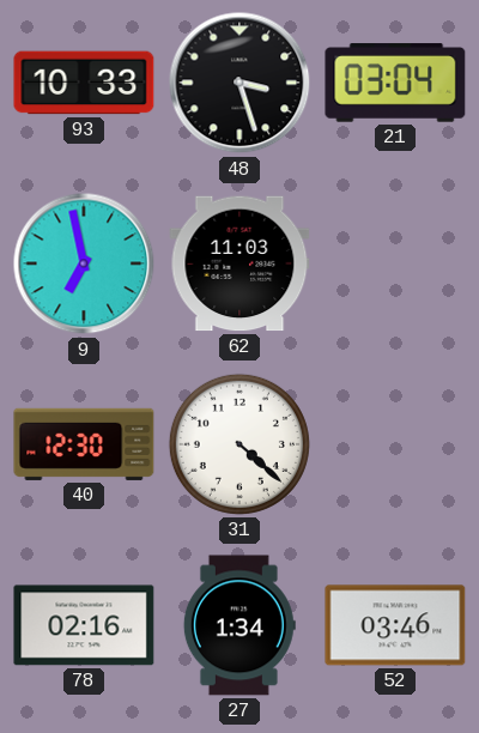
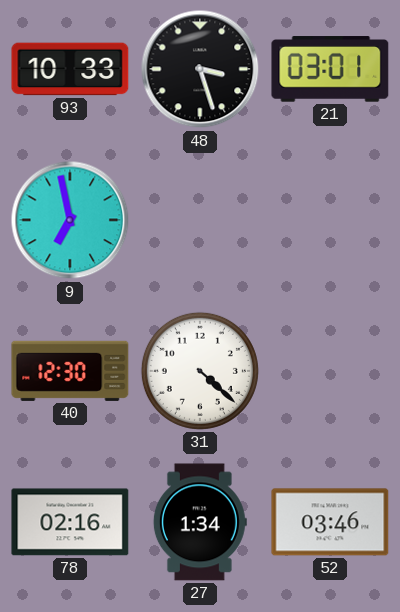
21: 03:04 -> 03:01 (330, 69)
62: 11:03 -> none (239, 263)
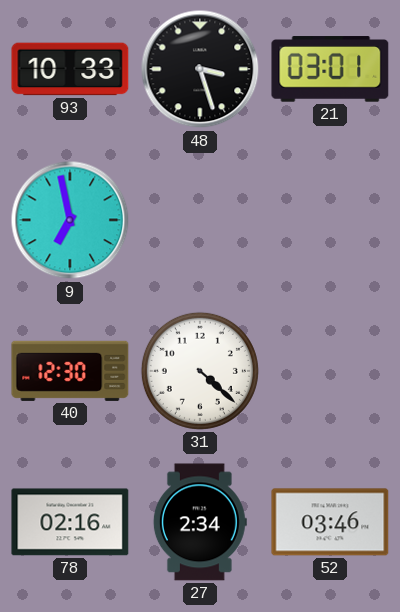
27: 1:34 -> 2:34 (200, 522)
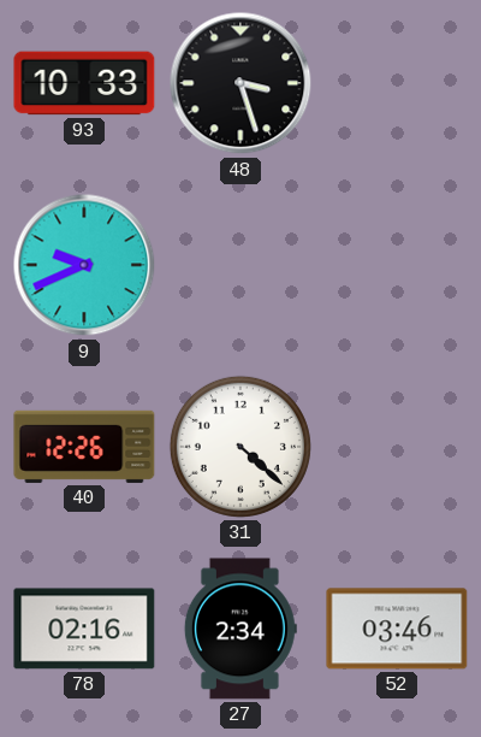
21: 03:01 -> none (330, 69)
9: 6:58 -> 9:41 (84, 265)
40: 12:30 -> 12:26 (84, 447)
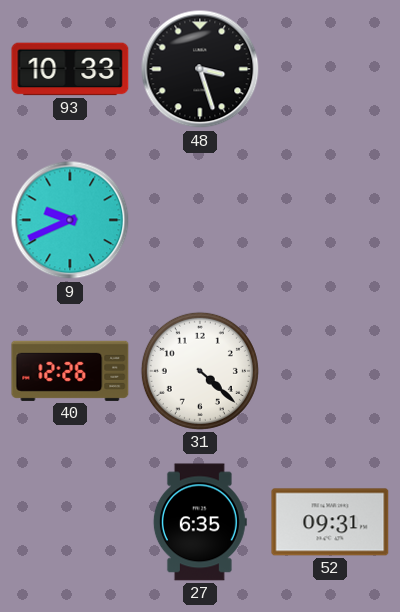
78: 02:16 -> none (84, 629)
27: 2:34 -> 6:35 (200, 522)
52: 03:46 -> 09:31 (330, 522)
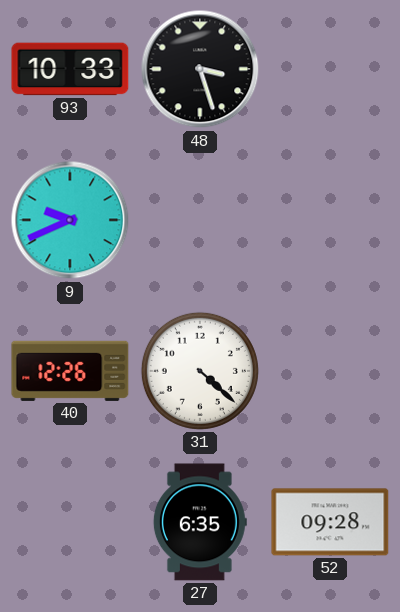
52: 09:31 -> 09:28 (330, 522)
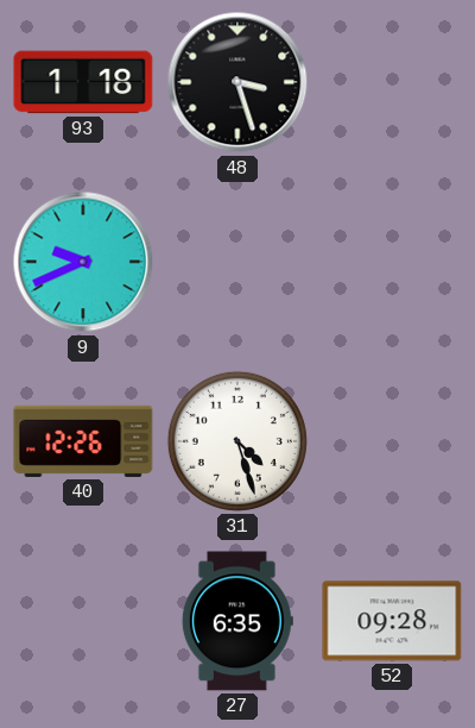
93: 10:33 -> 1:18 (83, 82)
31: 4:22 -> 4:27 (237, 441)
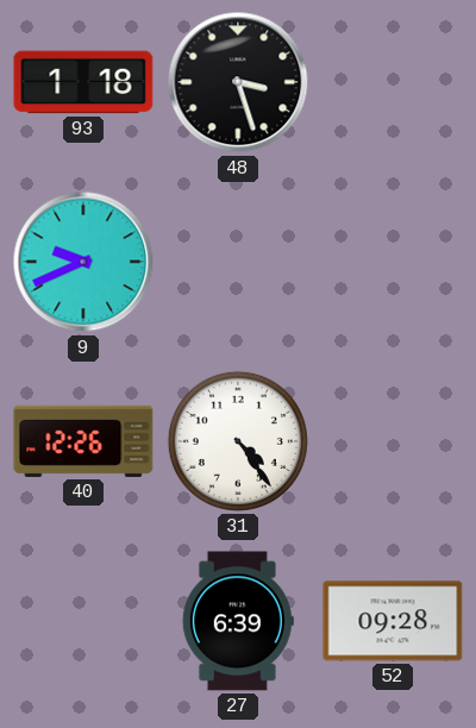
31: 4:27 -> 4:24 (238, 441)
27: 6:35 -> 6:39 (238, 621)
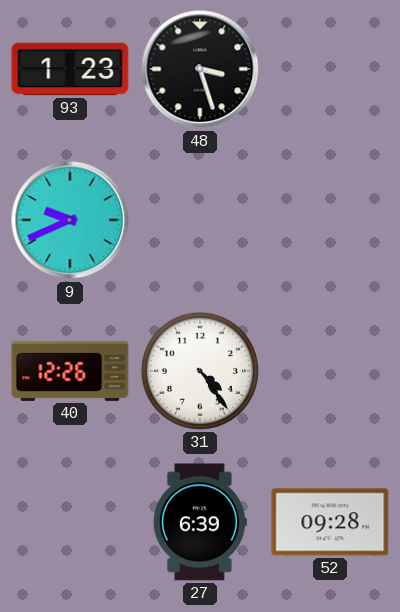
93: 1:18 -> 1:23 (70, 69)
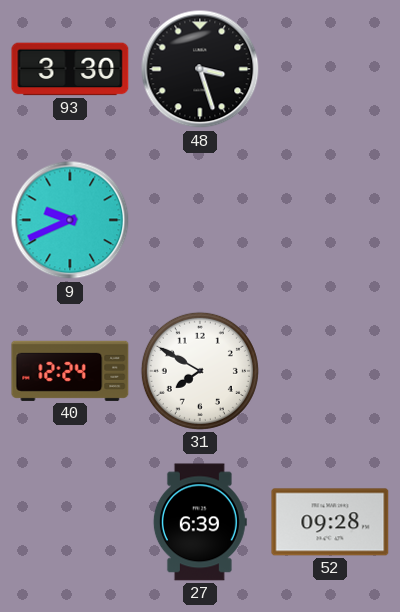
93: 1:23 -> 3:30 (70, 69)
40: 12:26 -> 12:24 (70, 371)
31: 4:24 -> 7:50 (200, 371)
